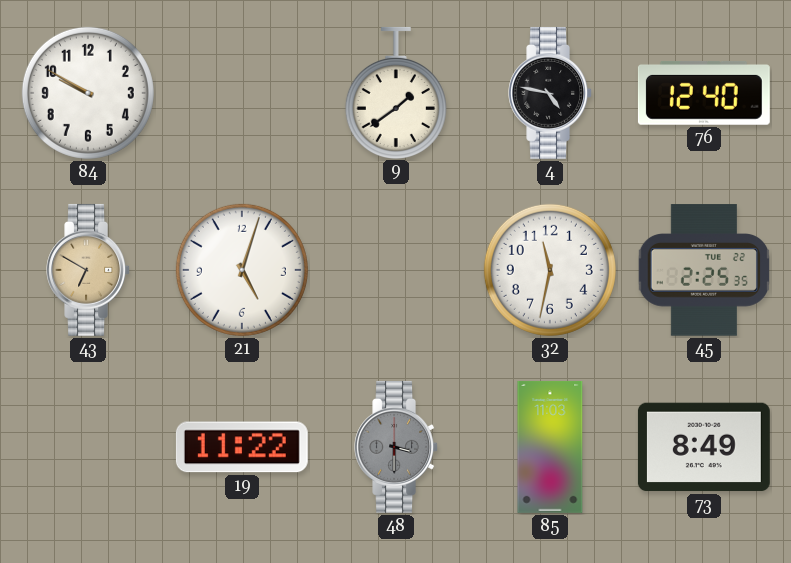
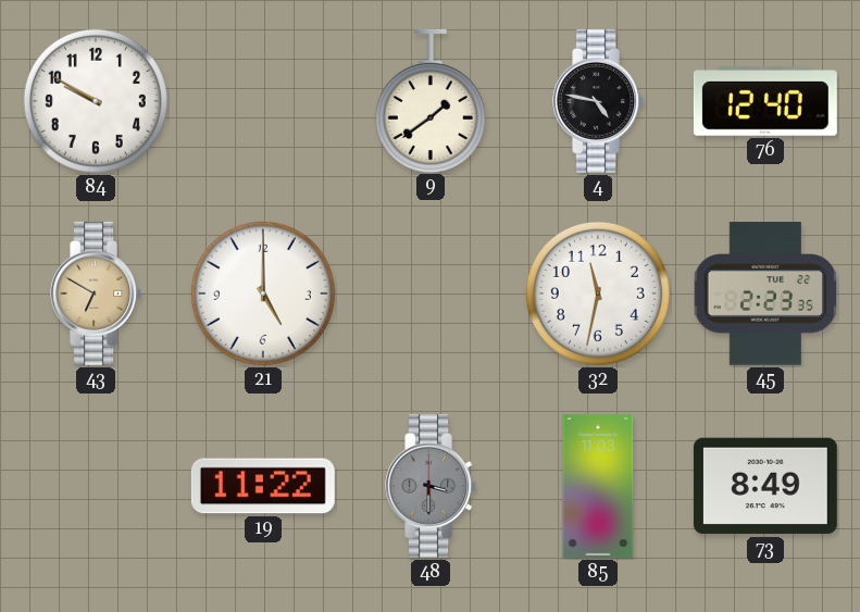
21: 5:03 -> 5:00 (263, 293)
45: 2:25 -> 2:23 (765, 293)
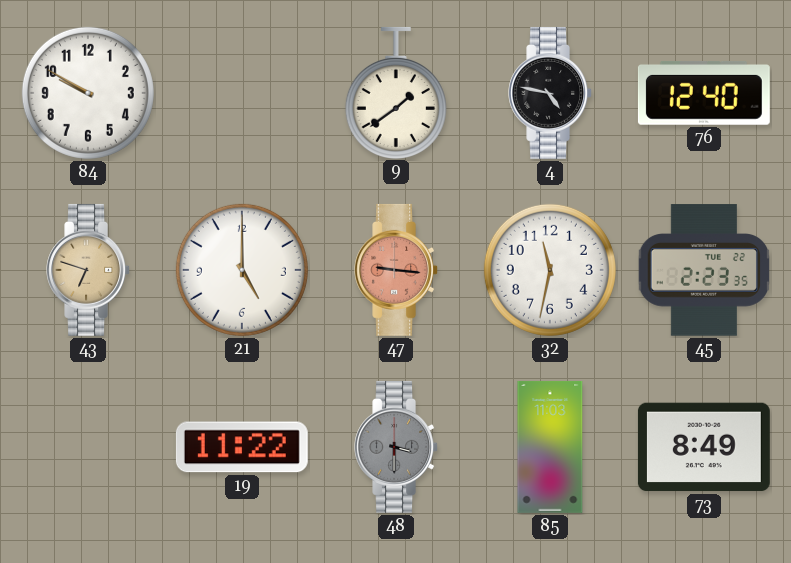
43: 6:50 -> 6:48 (88, 270)
47: none -> 9:16 (396, 270)
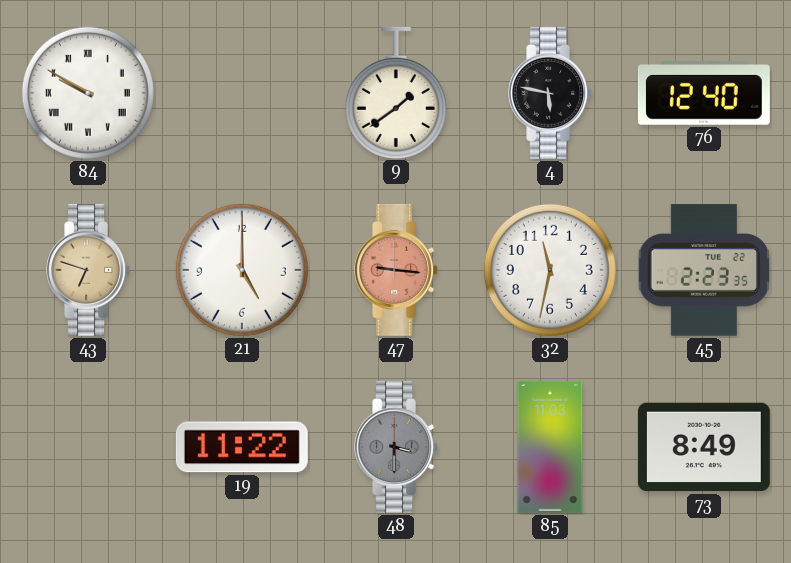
84 numerals: Arabic -> Roman (88, 93)
4: 4:47 -> 5:47 (550, 93)
